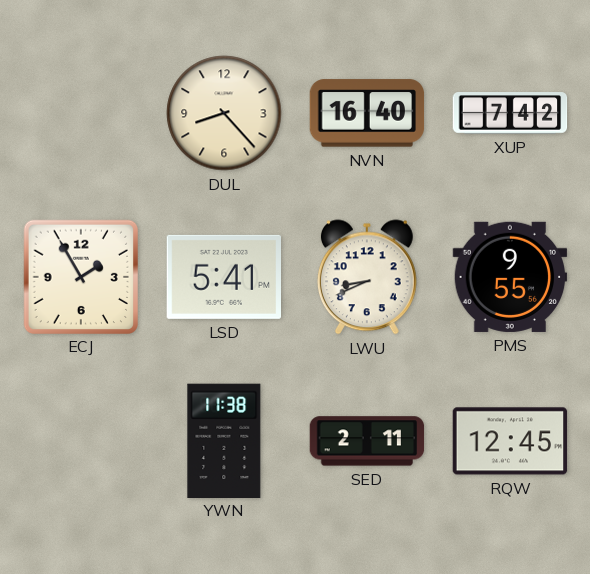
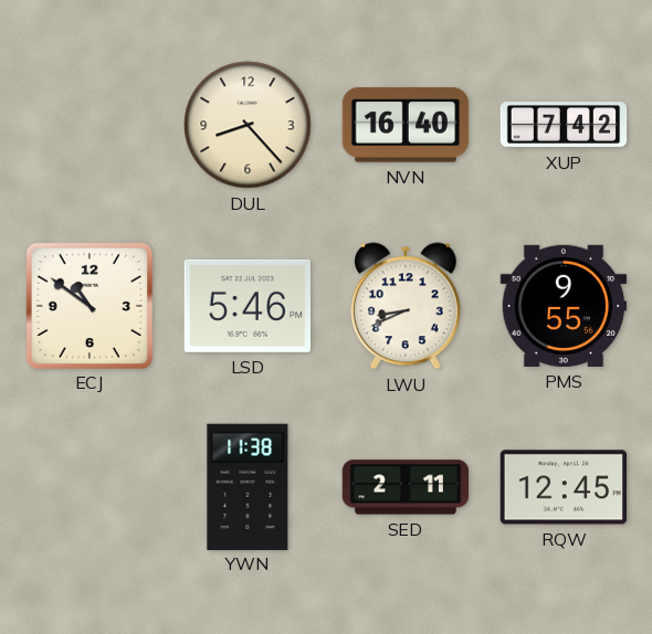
ECJ: 1:55 -> 10:51 (88, 305)
LSD: 5:41 -> 5:46 (248, 306)
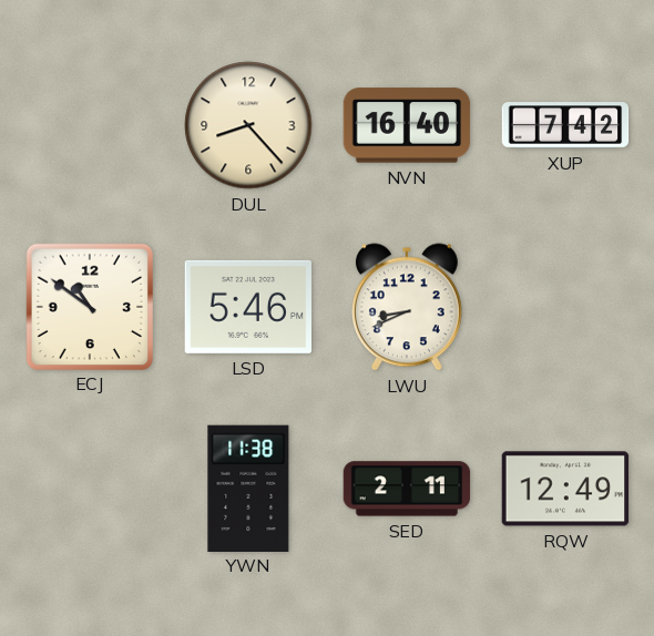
PMS: 9:55 -> none (564, 306)
RQW: 12:45 -> 12:49 (565, 489)
